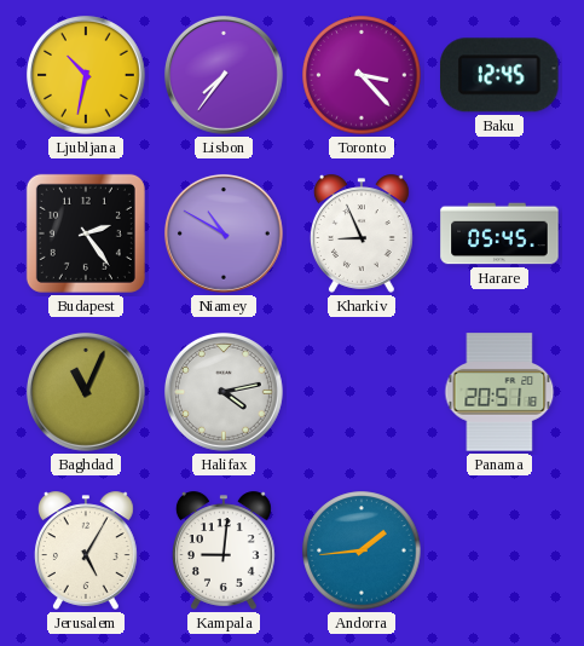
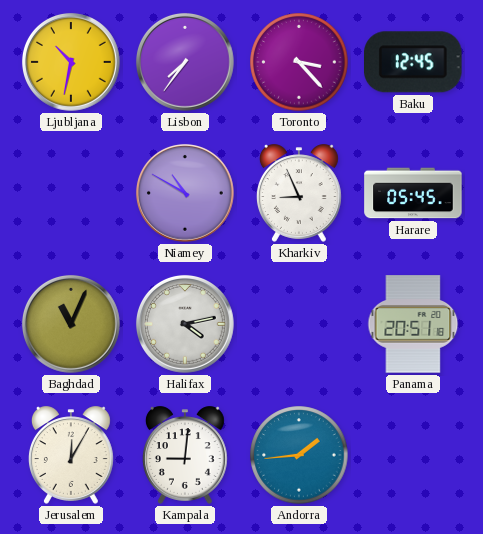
Budapest: 2:24 -> none (86, 233)
Jerusalem: 5:05 -> 12:05 (71, 455)
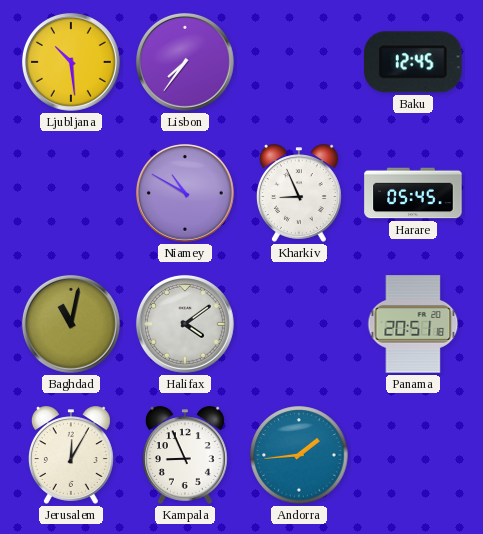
Ljubljana: 10:32 -> 10:29 (71, 62)
Toronto: 3:23 -> none (299, 62)
Baghdad: 11:04 -> 11:02 (71, 324)
Halifax: 4:13 -> 4:09 (185, 324)
Kampala: 9:01 -> 8:56 (185, 455)
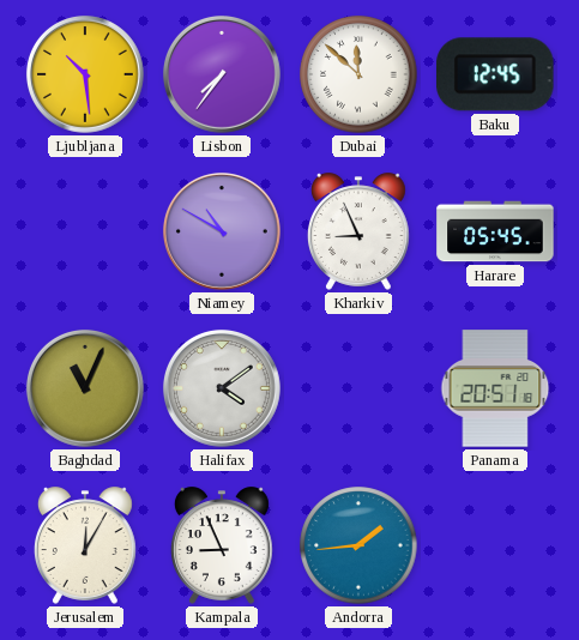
Dubai: none -> 11:52 (358, 74)
Baghdad: 11:02 -> 11:04 (85, 388)
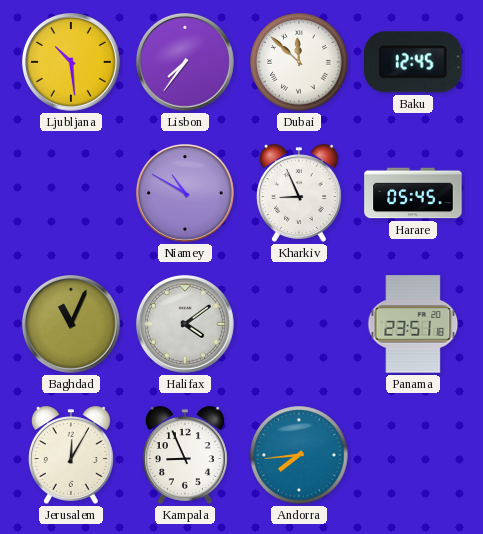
Panama: 20:51 -> 23:51 (413, 324)
Andorra: 1:44 -> 7:44 (299, 455)
